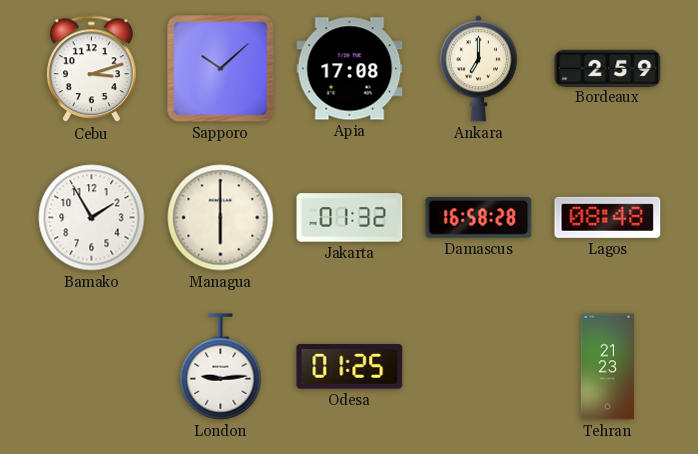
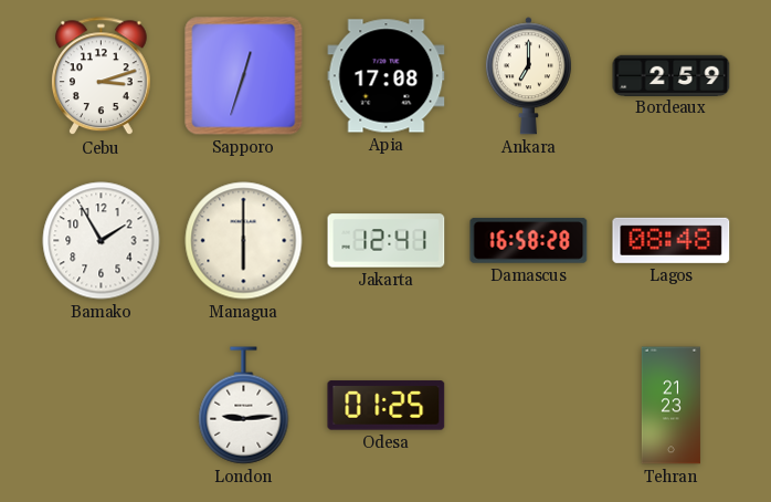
Sapporo: 10:08 -> 12:33 (244, 76)
Jakarta: 01:32 -> 12:41 (387, 241)
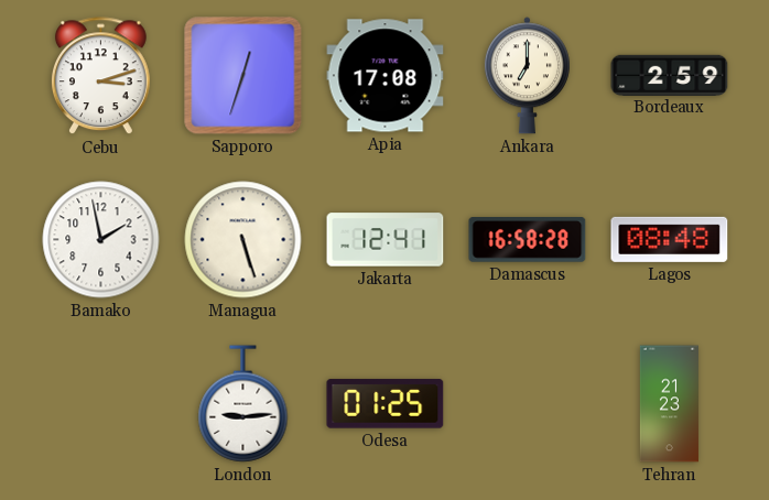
Bamako: 1:55 -> 1:58 (101, 240)
Managua: 6:00 -> 5:27 (243, 240)
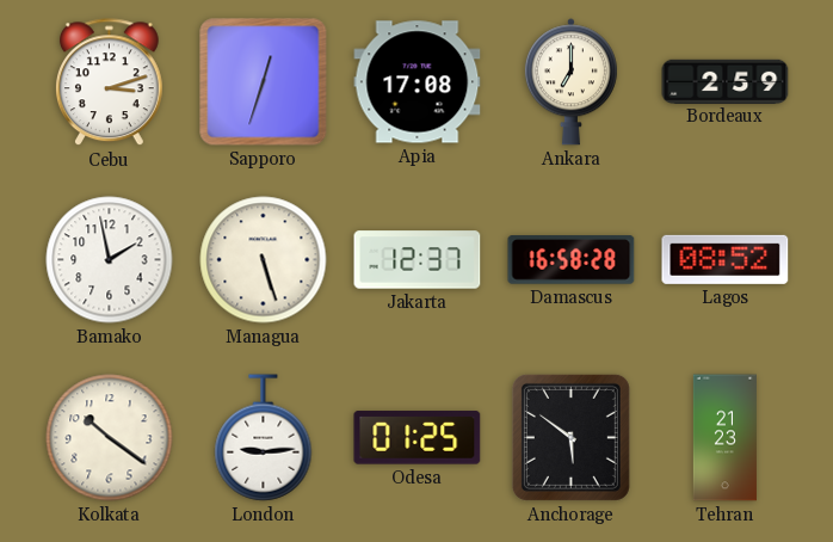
Jakarta: 12:41 -> 12:37 (418, 260)
Lagos: 08:48 -> 08:52 (726, 259)
Kolkata: none -> 10:21 (110, 438)
Anchorage: none -> 5:51 (570, 437)
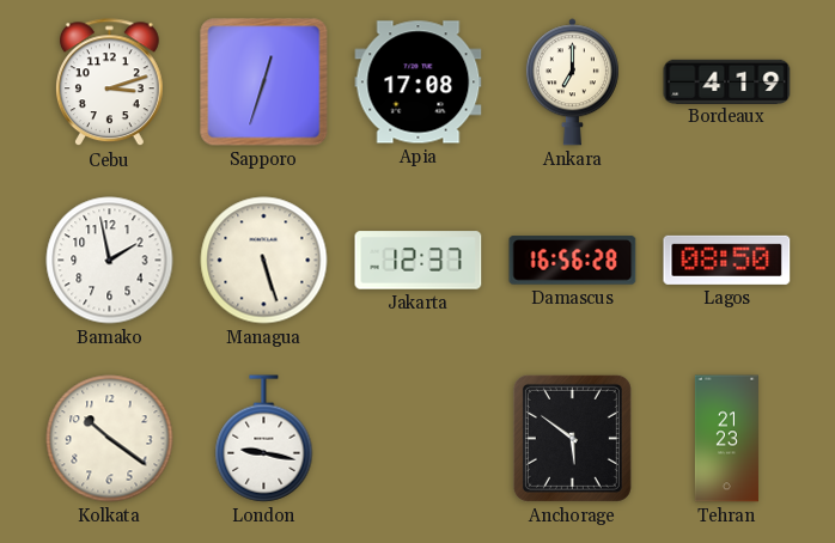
Bordeaux: 2:59 -> 4:19 (727, 81)
Damascus: 16:58 -> 16:56 (573, 261)
Lagos: 08:52 -> 08:50 (727, 260)
London: 9:14 -> 9:17 (264, 439)
Odesa: 01:25 -> none (418, 438)
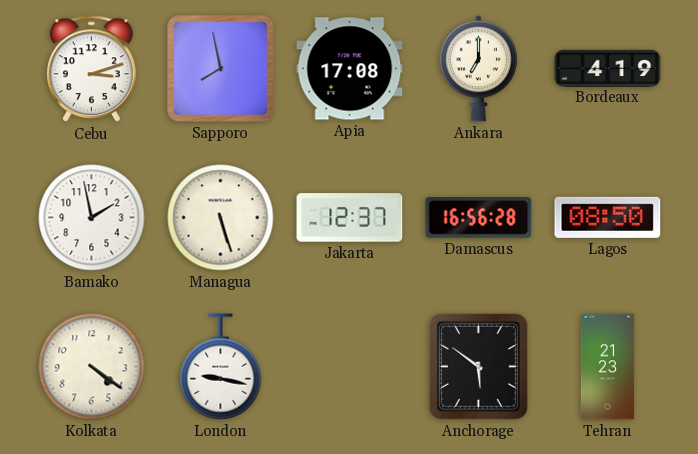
Sapporo: 12:33 -> 7:58 (221, 69)
Kolkata: 10:21 -> 4:21 (92, 367)
